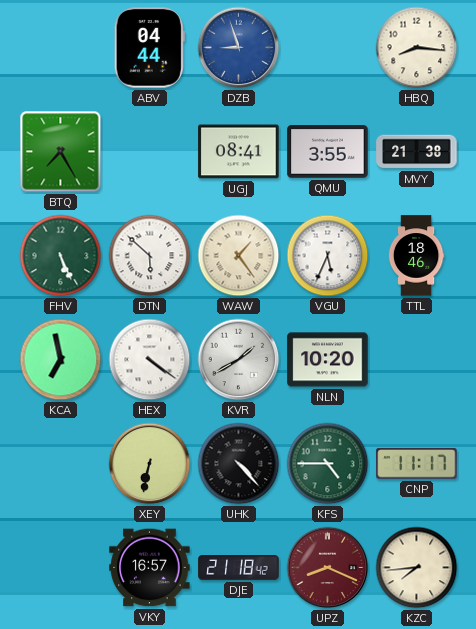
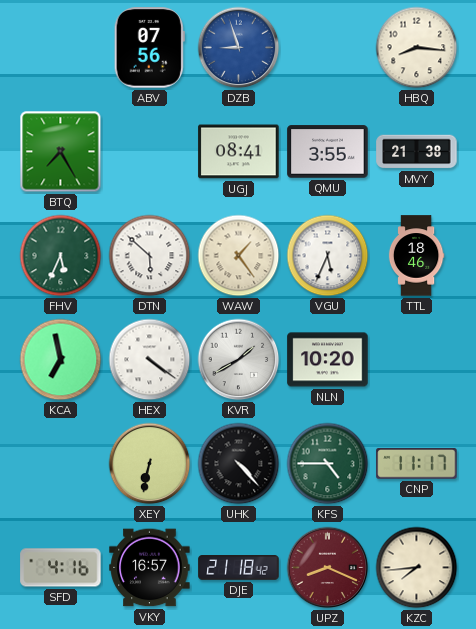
ABV: 04:44 -> 07:56 (149, 48)
FHV: 5:26 -> 5:34 (61, 256)
SFD: none -> 4:16 (61, 568)
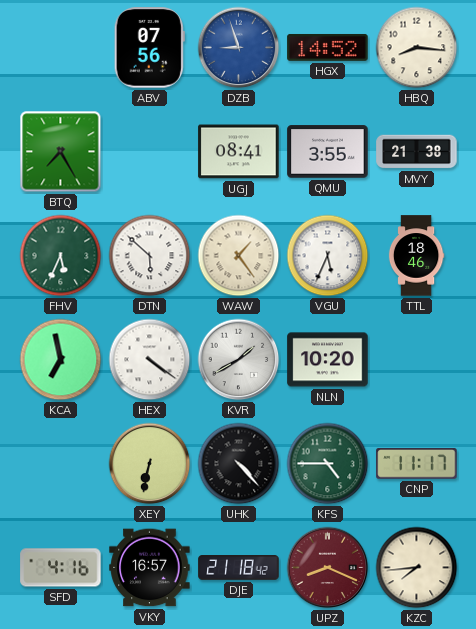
HGX: none -> 14:52 (328, 47)
